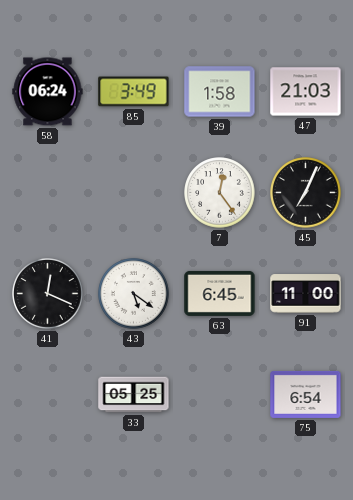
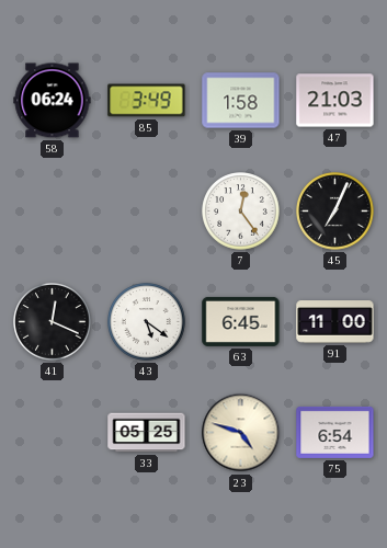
23: none -> 4:48 (241, 433)
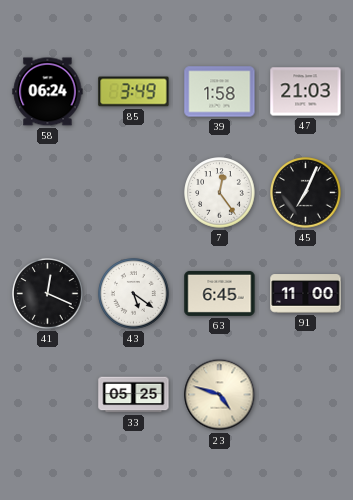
75: 6:54 -> none (335, 432)
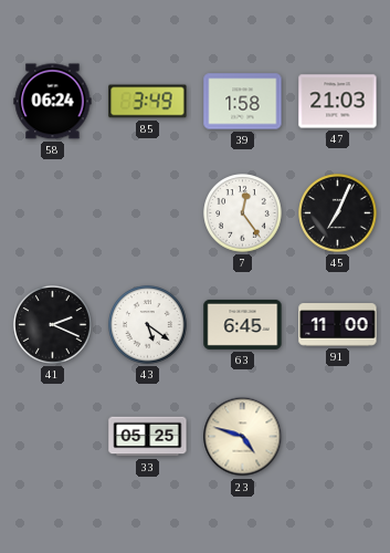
41: 12:19 -> 2:19 (53, 325)
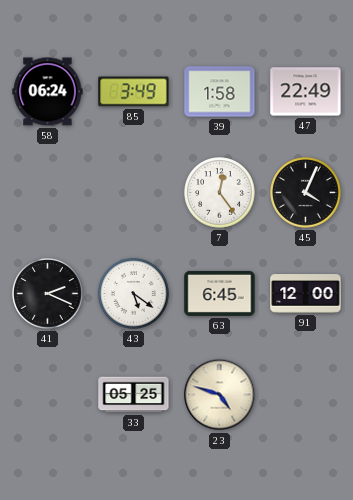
47: 21:03 -> 22:49 (306, 92)
45: 7:04 -> 4:04 (306, 193)
91: 11:00 -> 12:00 (306, 294)
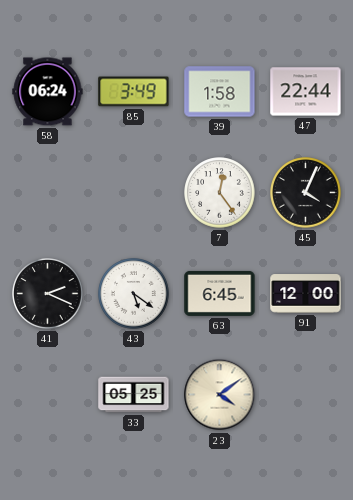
47: 22:49 -> 22:44 (306, 92)
23: 4:48 -> 4:09 (220, 395)
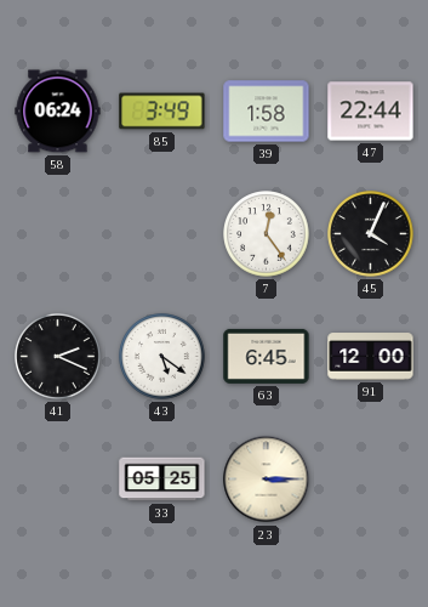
23: 4:09 -> 3:15 (267, 480)
